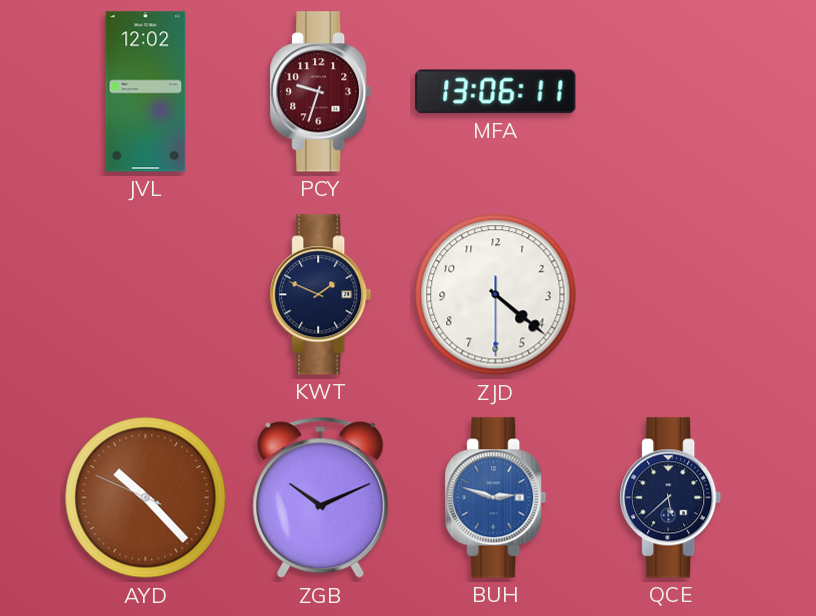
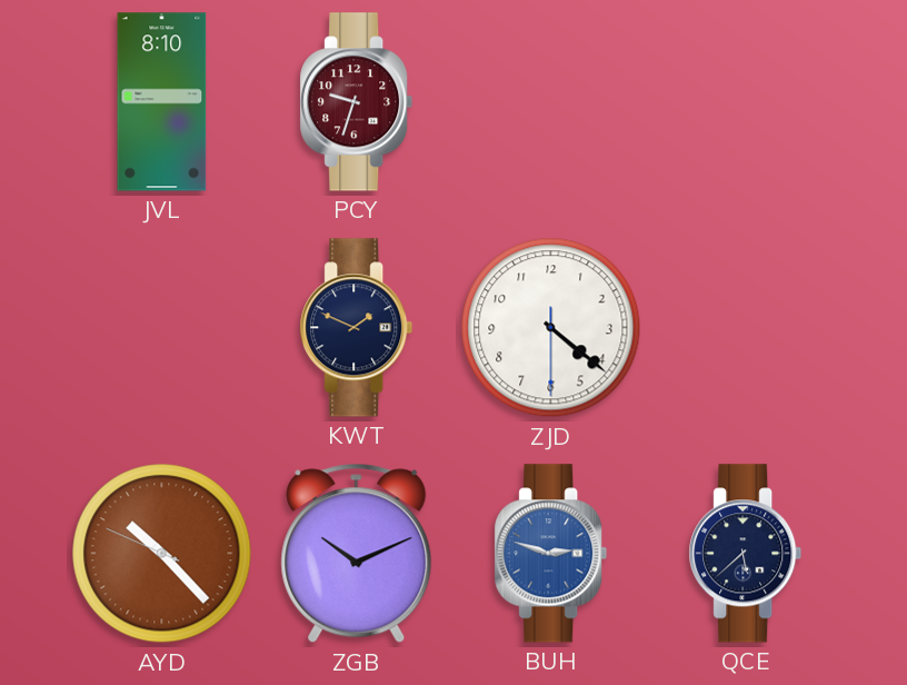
JVL: 12:02 -> 8:10 (162, 102)
MFA: 13:06 -> none (496, 92)
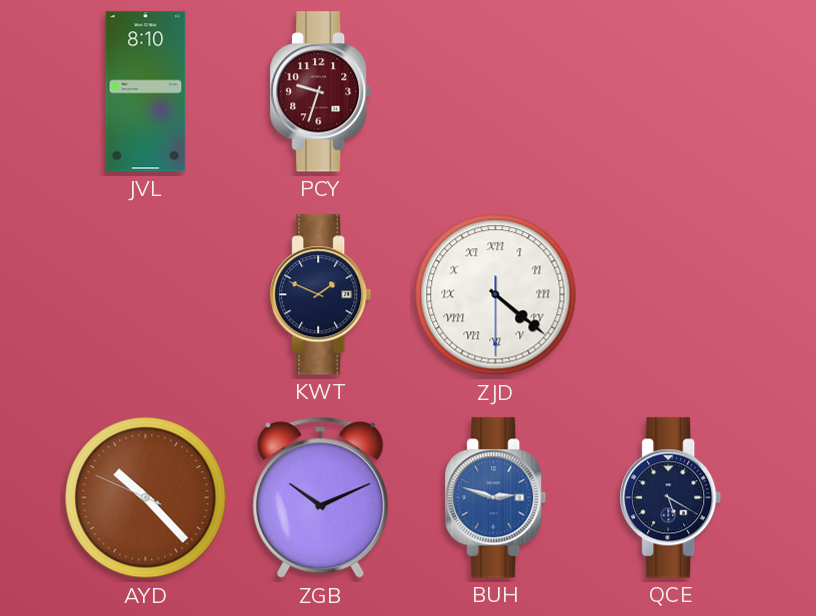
ZJD numerals: Arabic -> Roman (496, 295)
QCE: 5:38 -> 5:20 (671, 498)
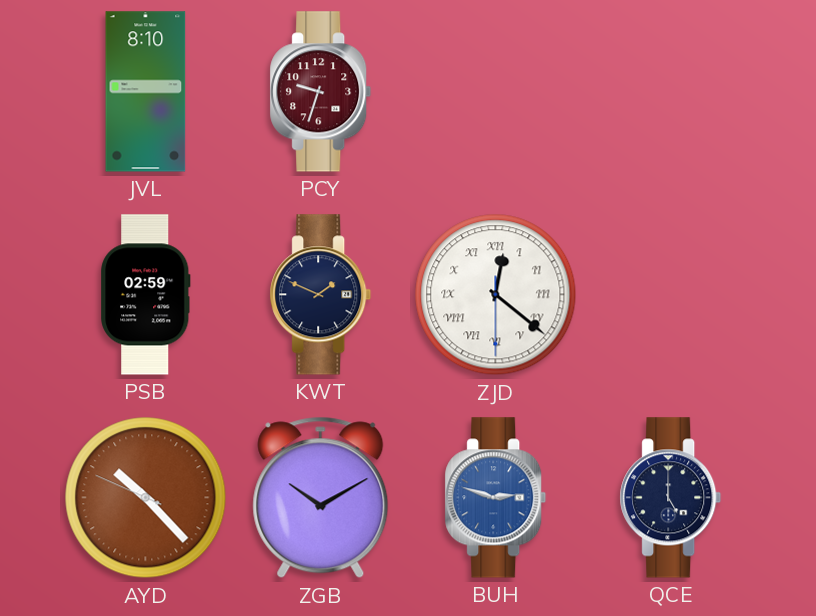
PSB: none -> 02:59 (146, 295)
ZJD: 4:21 -> 12:21 (496, 295)
ZGB: 10:11 -> 10:10 (321, 498)
QCE: 5:20 -> 5:00 (671, 498)
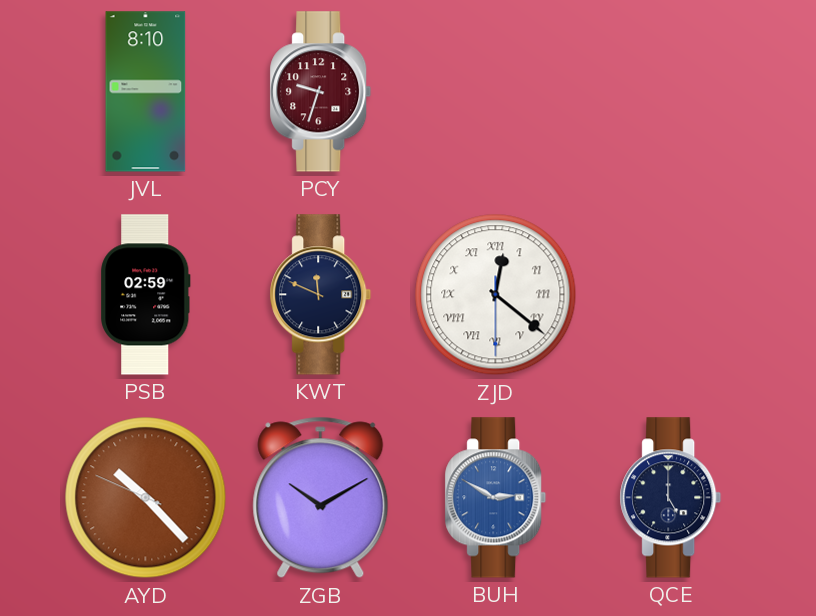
KWT: 1:49 -> 11:49 (321, 295)
BUH: 2:48 -> 2:50 (496, 498)
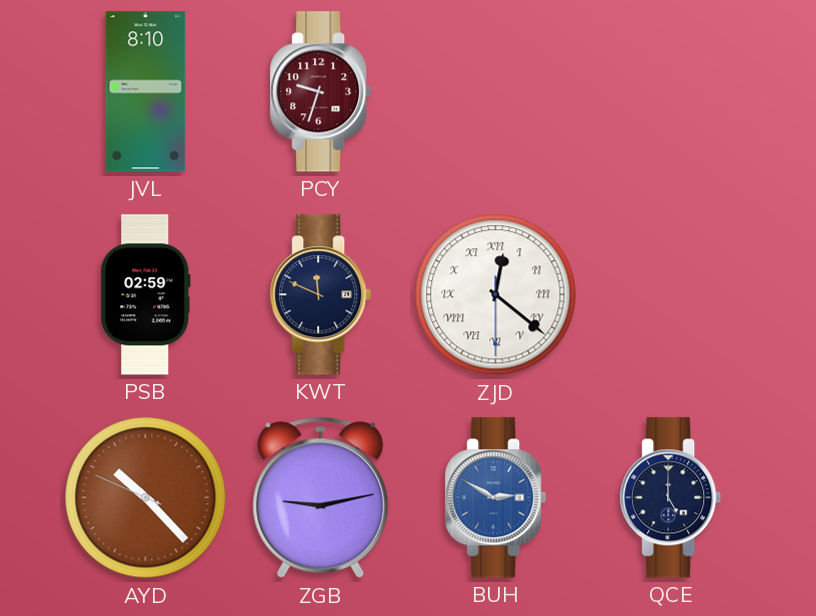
ZGB: 10:10 -> 9:13 (321, 498)
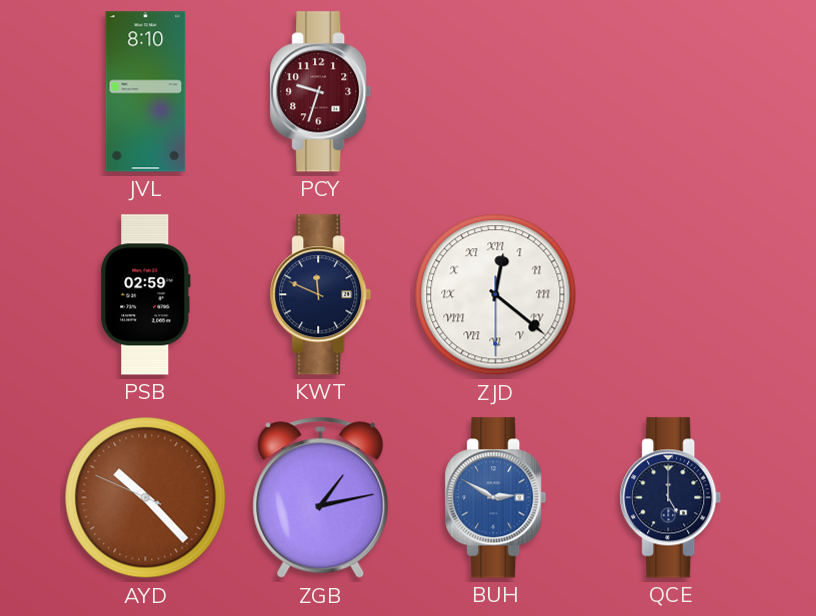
ZGB: 9:13 -> 1:13 (321, 498)
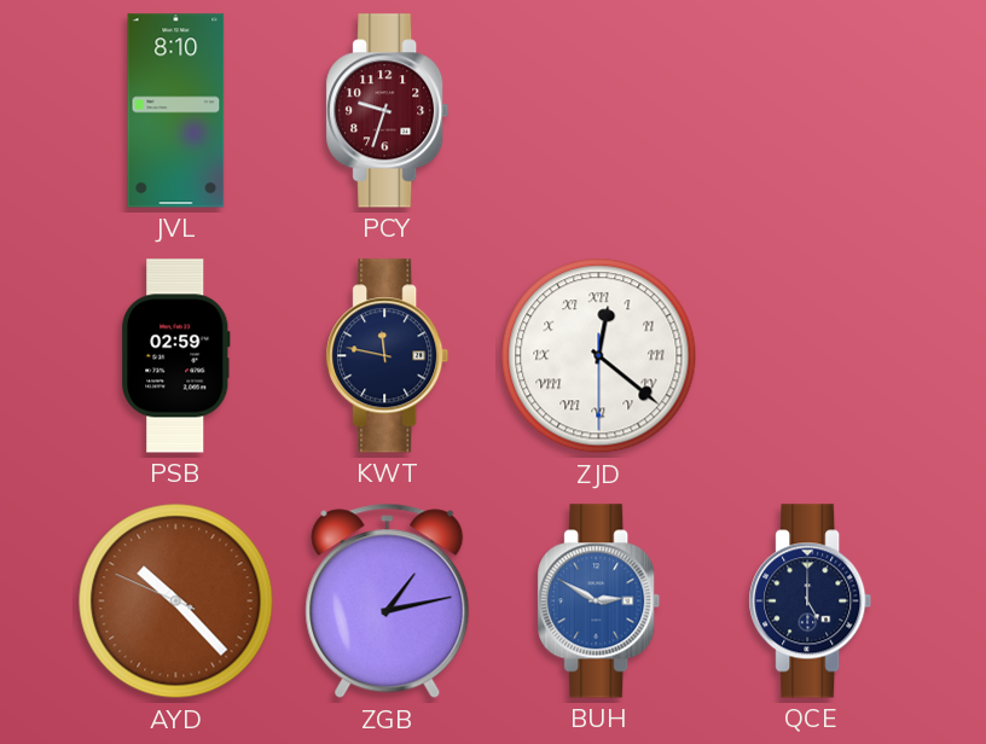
KWT: 11:49 -> 11:47 (388, 356)
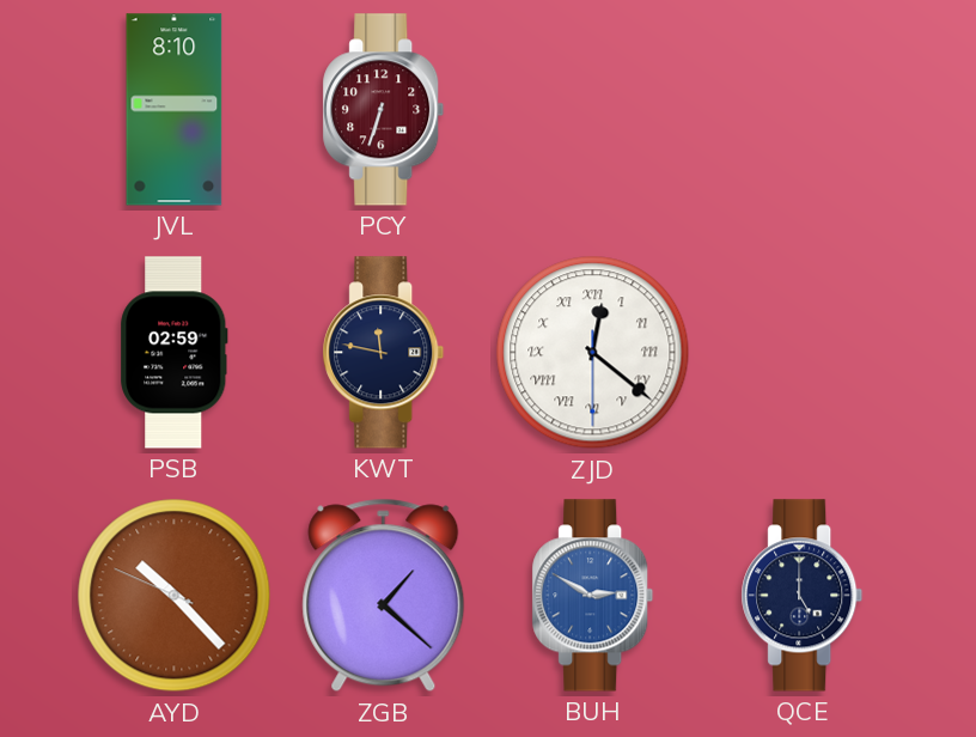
PCY: 9:33 -> 6:33 (384, 110)
ZGB: 1:13 -> 1:22 (384, 596)
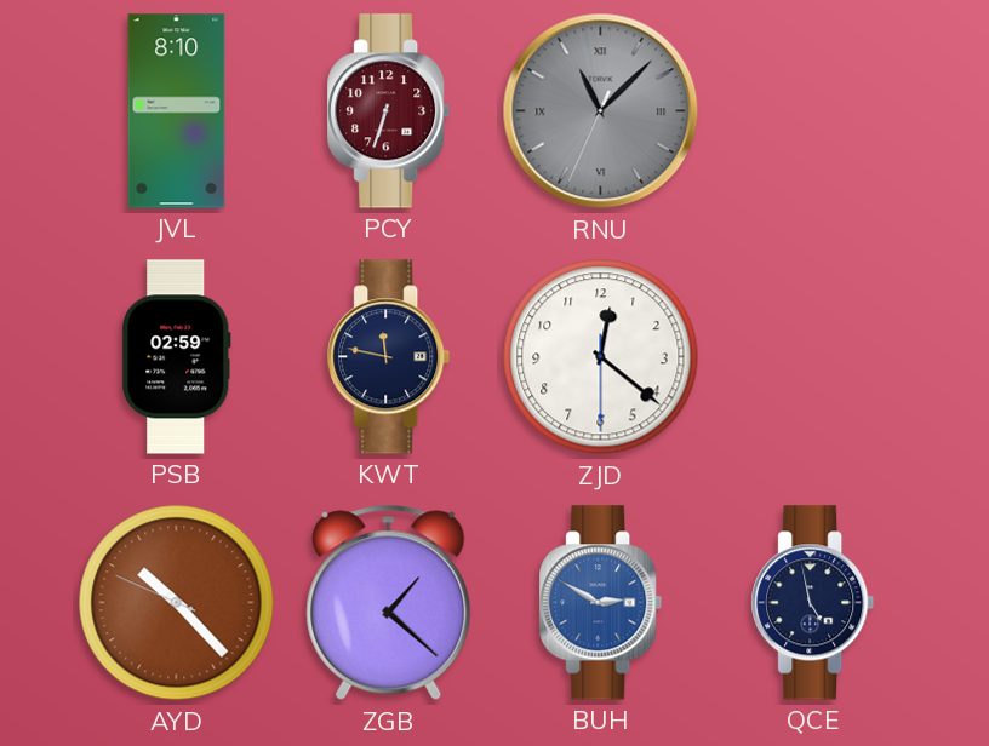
RNU: none -> 11:07 (601, 111)
ZJD numerals: Roman -> Arabic (601, 357)
QCE: 5:00 -> 4:58 (813, 603)
